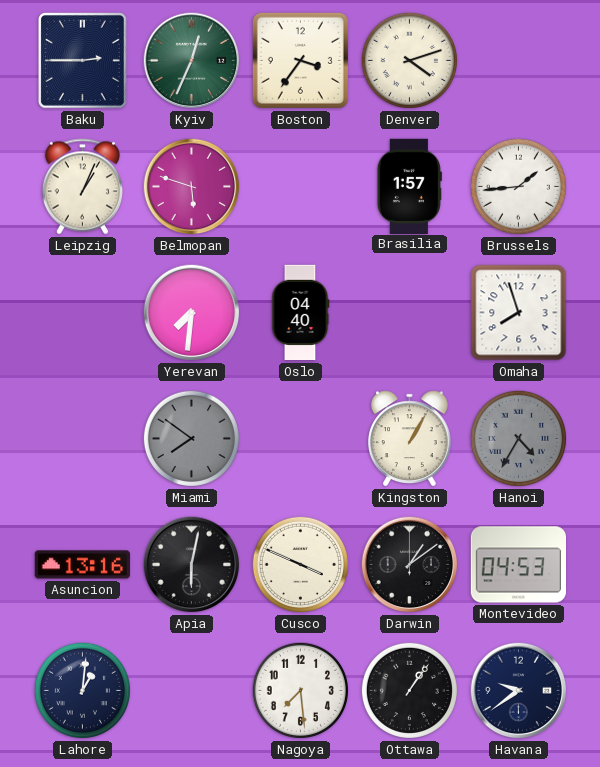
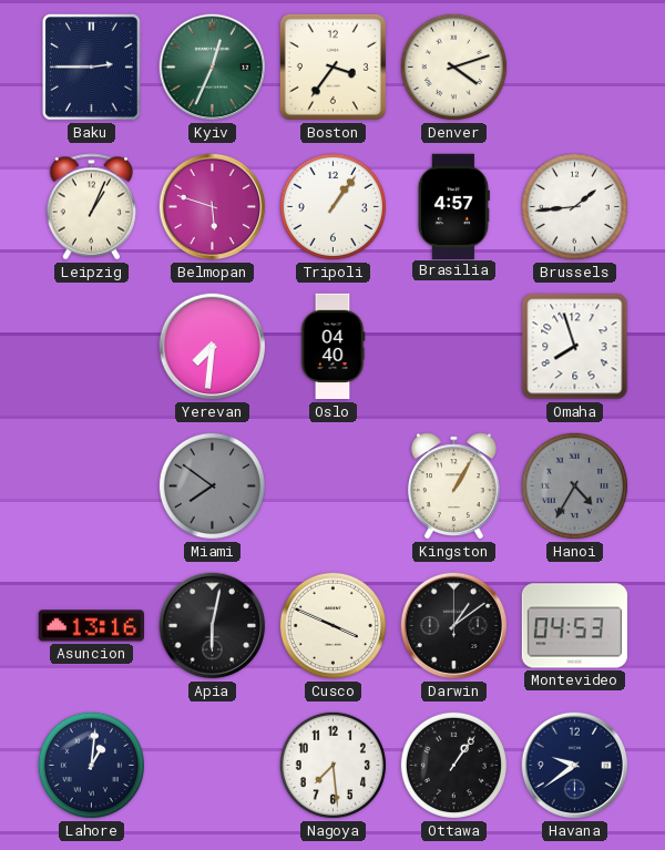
Tripoli: none -> 1:06 (332, 206)
Brasilia: 1:57 -> 4:57 (453, 206)
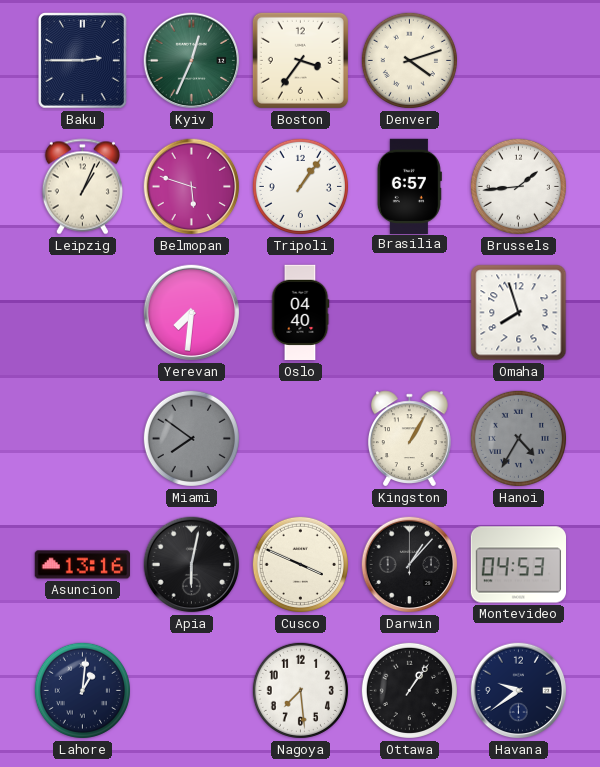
Brasilia: 4:57 -> 6:57 (409, 186)
Darwin: 1:09 -> 1:07 (410, 565)
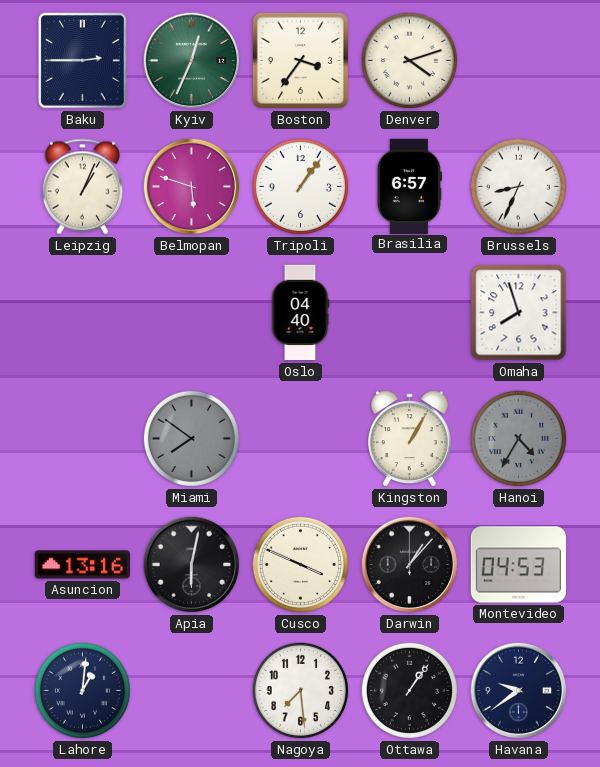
Brussels: 1:44 -> 8:34 (518, 186)
Yerevan: 7:31 -> none (192, 313)
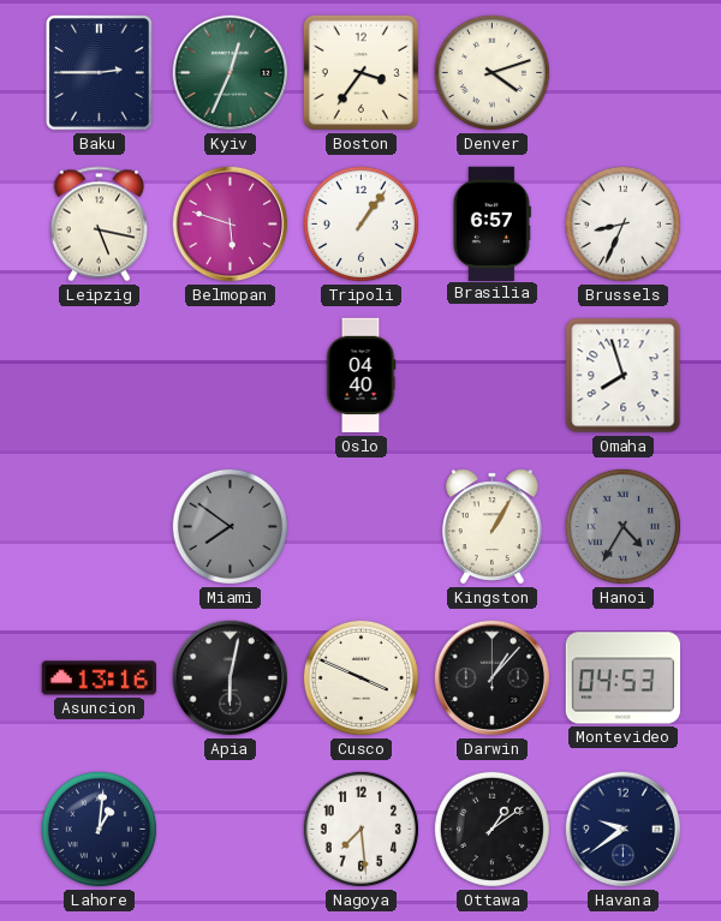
Leipzig: 1:04 -> 5:17 (99, 225)
Ottawa: 1:06 -> 1:09 (491, 829)
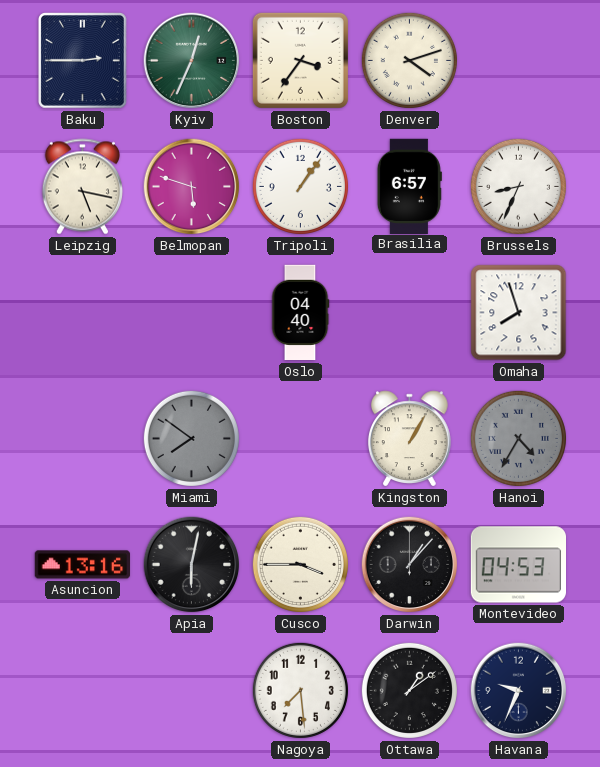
Cusco: 3:49 -> 3:45 (300, 564)
Lahore: 1:01 -> none (99, 829)
Havana: 9:39 -> 9:34 (519, 691)
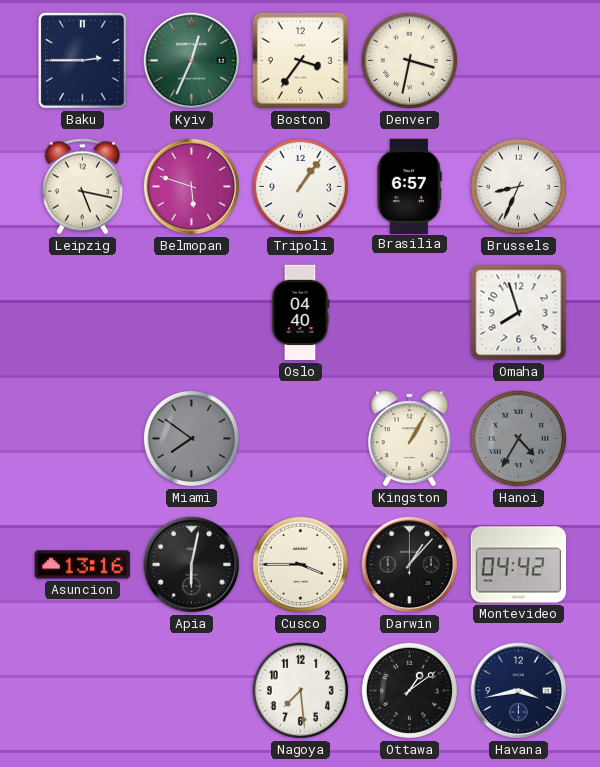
Denver: 4:12 -> 3:32 (409, 60)
Montevideo: 04:53 -> 04:42 (519, 565)
Havana: 9:34 -> 3:43 (519, 691)
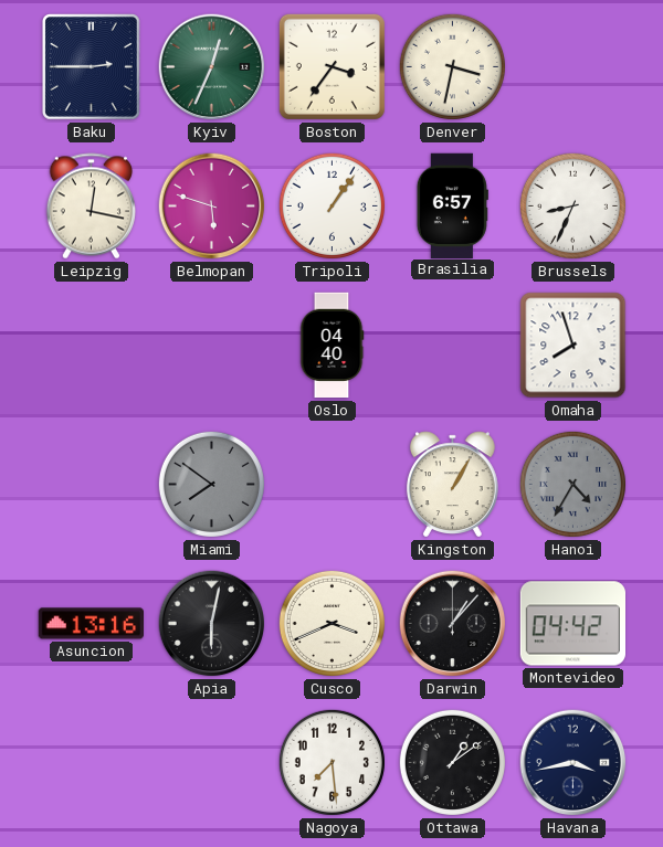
Leipzig: 5:17 -> 12:17 (91, 207)
Cusco: 3:45 -> 3:41 (331, 623)
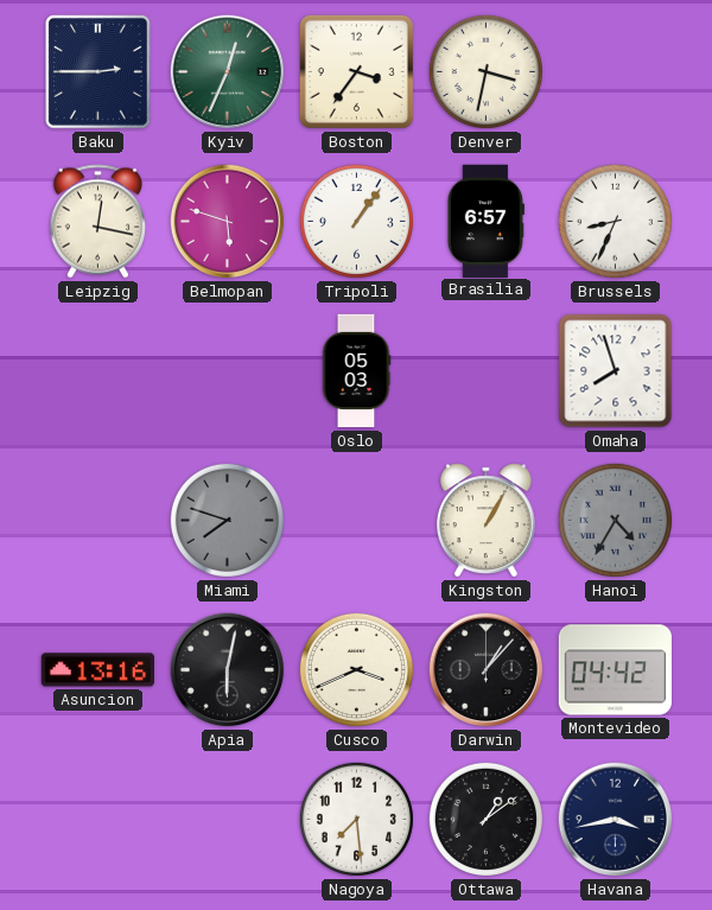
Oslo: 04:40 -> 05:03 (356, 371)
Miami: 7:51 -> 7:48 (227, 520)
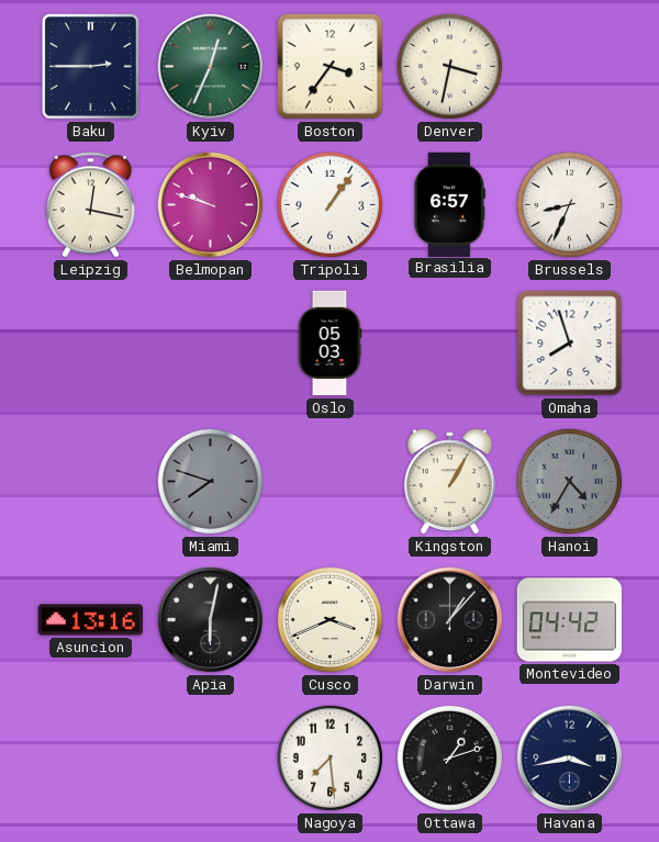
Belmopan: 5:48 -> 9:48 (211, 205)
Ottawa: 1:09 -> 1:12 (449, 757)
